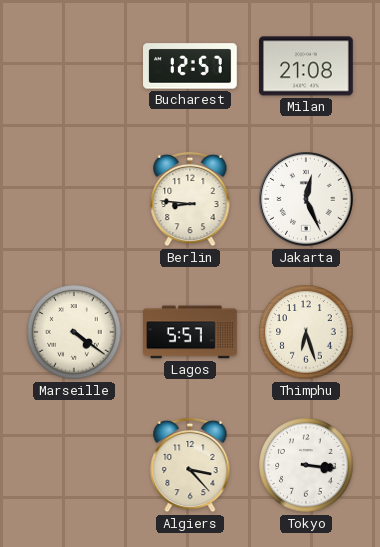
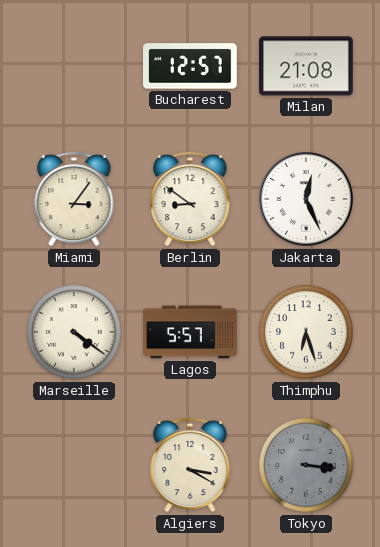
Miami: none -> 3:06 (74, 199)
Berlin: 8:46 -> 8:51 (190, 199)
Algiers: 3:23 -> 3:20 (190, 465)
Tokyo dial: white -> grey (306, 465)
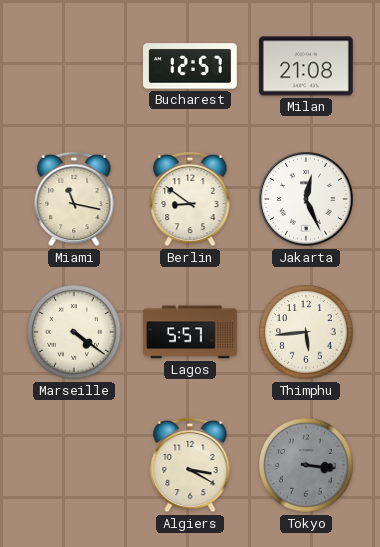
Miami: 3:06 -> 11:17 (74, 199)
Thimphu: 6:27 -> 5:44 (306, 332)
